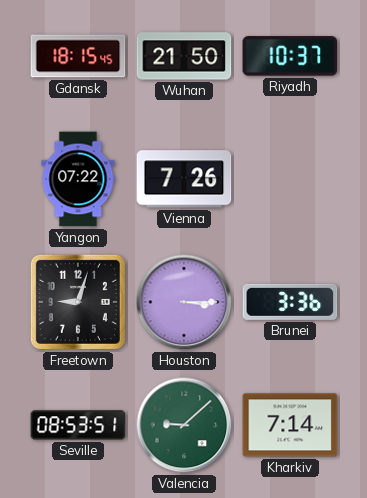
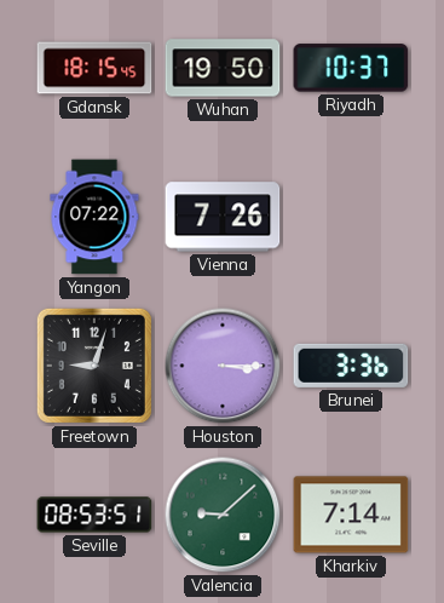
Wuhan: 21:50 -> 19:50 (223, 68)
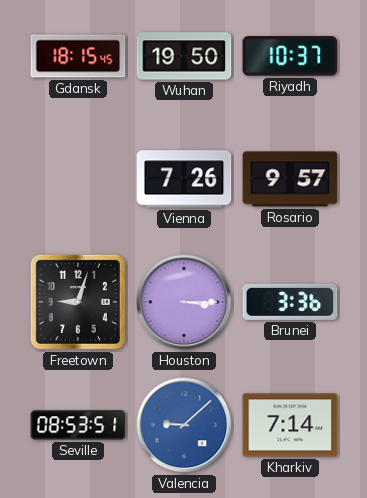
Yangon: 07:22 -> none (94, 217)
Rosario: none -> 9:57 (290, 179)
Valencia dial: green -> blue (184, 425)
